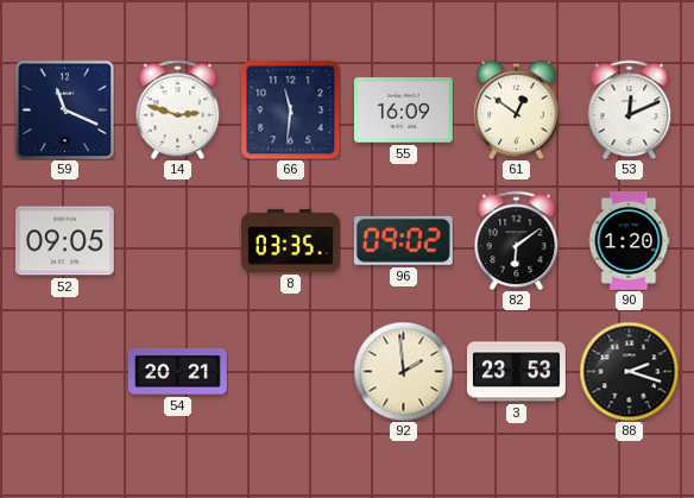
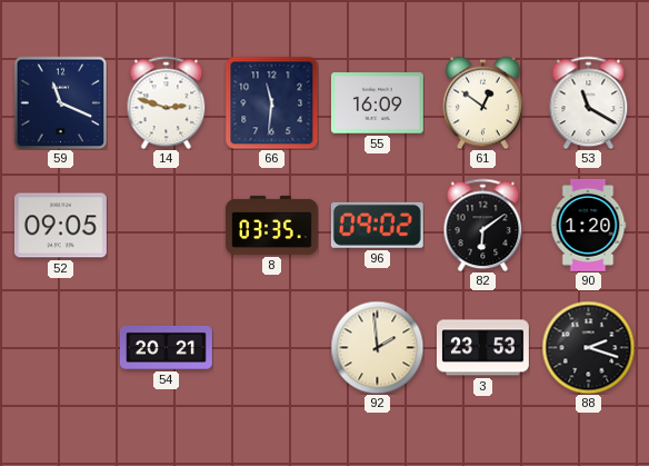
53: 12:11 -> 11:20 (589, 102)
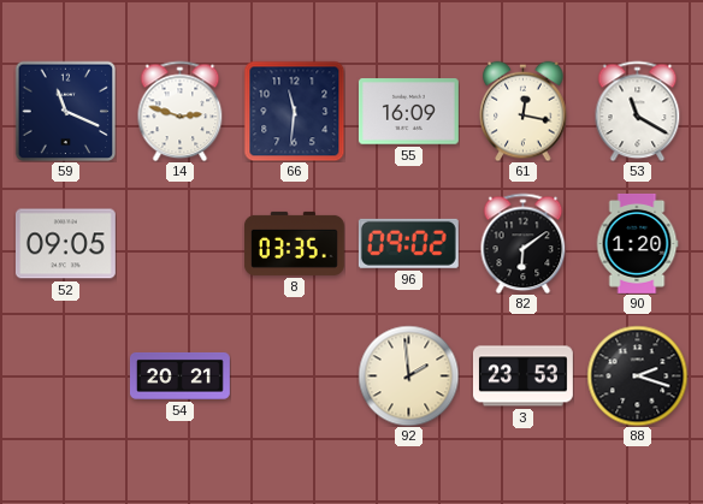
61: 12:51 -> 12:17 (524, 111)
